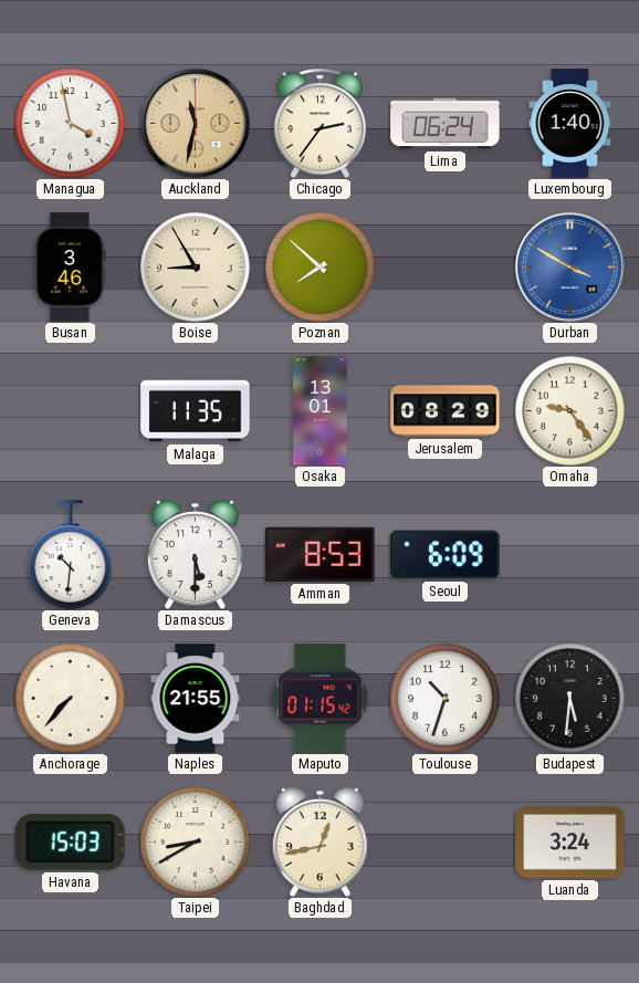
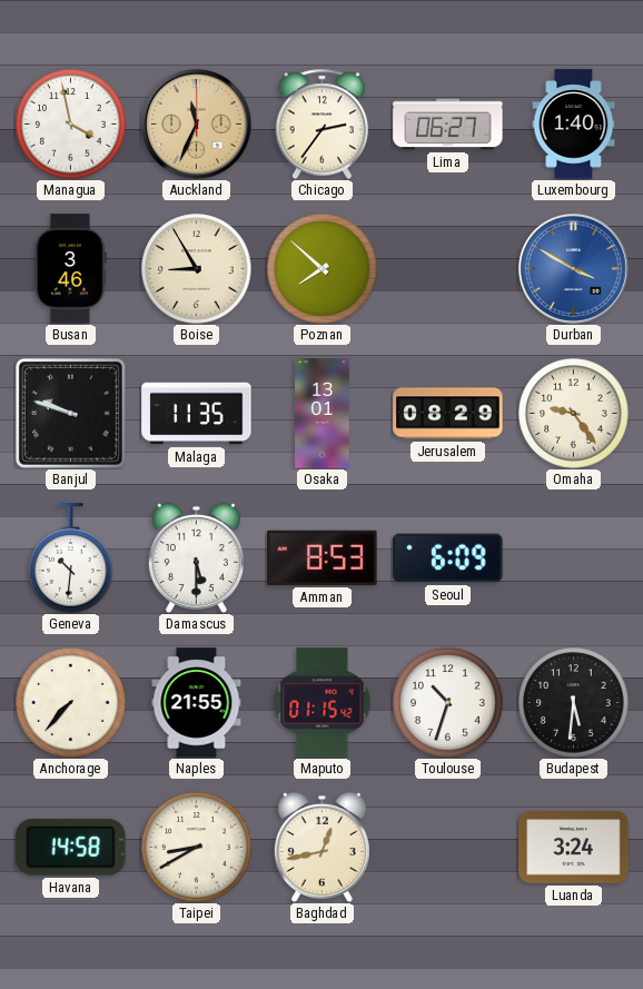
Auckland: 11:32 -> 11:34 (196, 123)
Lima: 06:24 -> 06:27 (448, 125)
Banjul: none -> 9:48 (70, 413)
Havana: 15:03 -> 14:58 (71, 847)
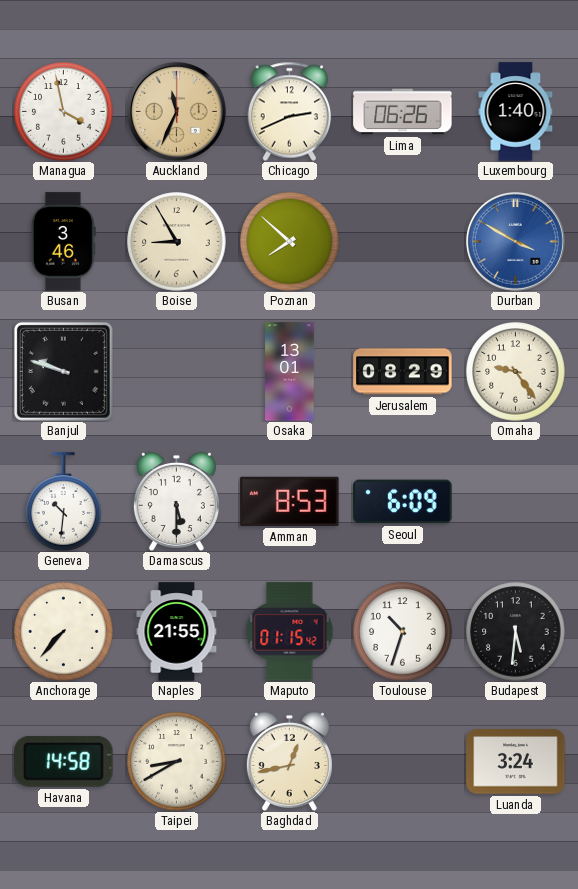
Chicago: 2:36 -> 2:41 (290, 111)
Lima: 06:27 -> 06:26 (403, 112)
Malaga: 11:35 -> none (197, 414)
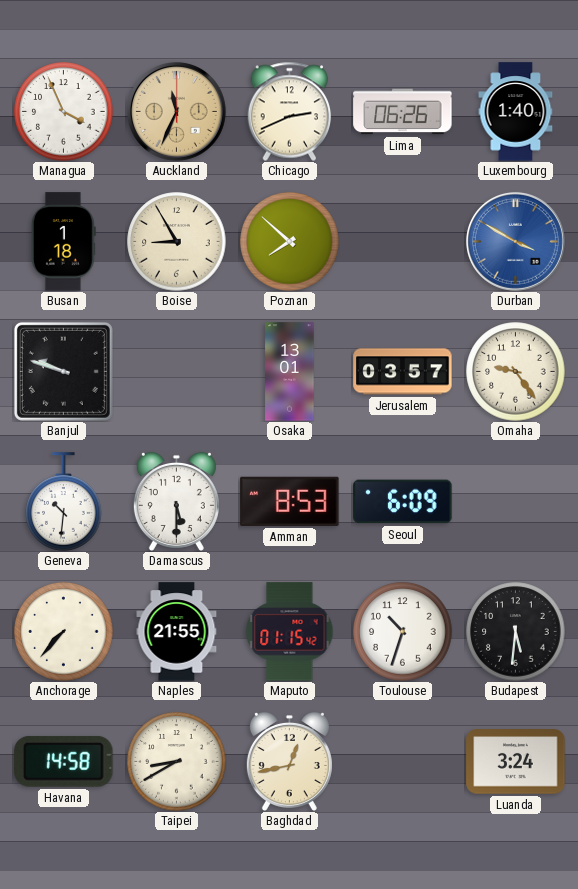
Managua: 3:58 -> 3:56 (64, 112)
Busan: 3:46 -> 1:18 (63, 242)
Jerusalem: 08:29 -> 03:57 (403, 372)
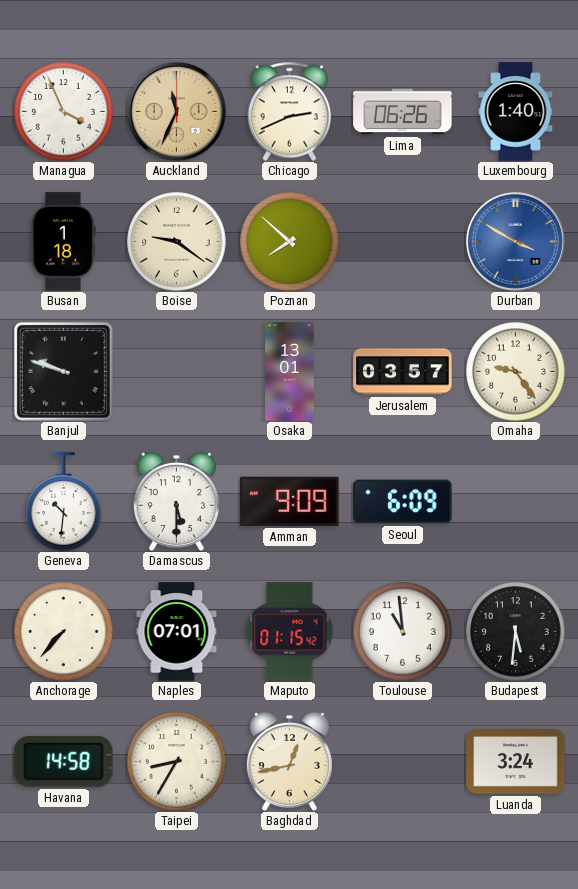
Boise: 8:55 -> 9:21 (177, 242)
Amman: 8:53 -> 9:09 (290, 501)
Naples: 21:55 -> 07:01 (177, 632)
Toulouse: 10:33 -> 10:59 (403, 632)
Taipei: 8:40 -> 8:35 (177, 762)
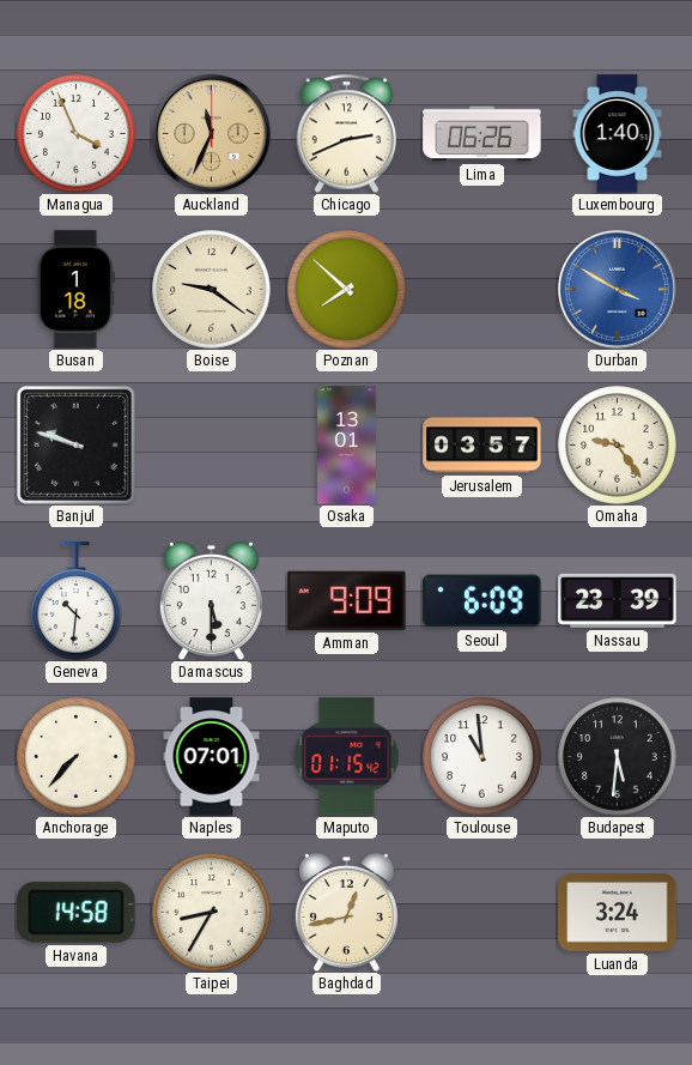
Nassau: none -> 23:39 (618, 600)
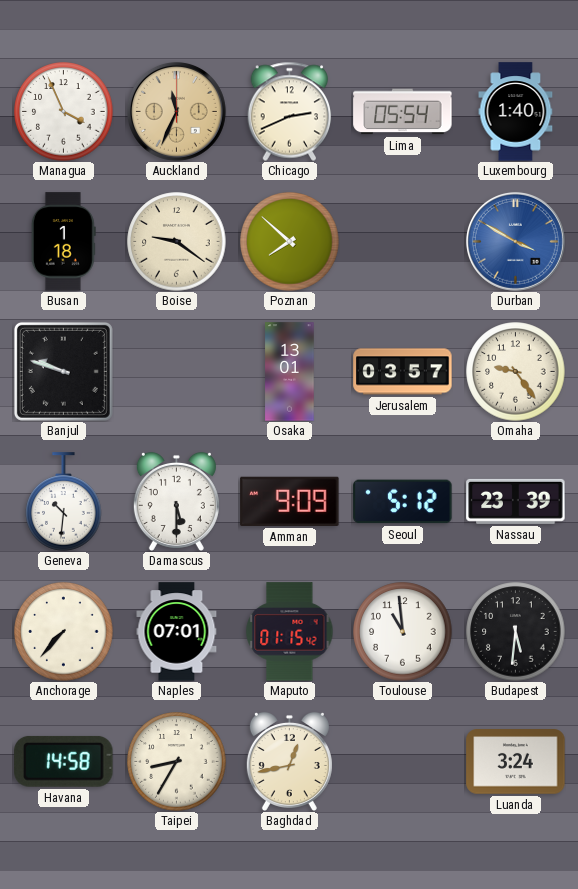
Lima: 06:26 -> 05:54 (403, 112)
Seoul: 6:09 -> 5:12 (403, 502)
